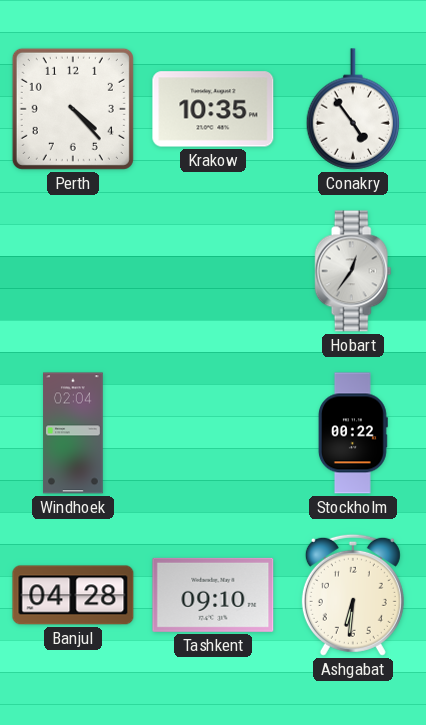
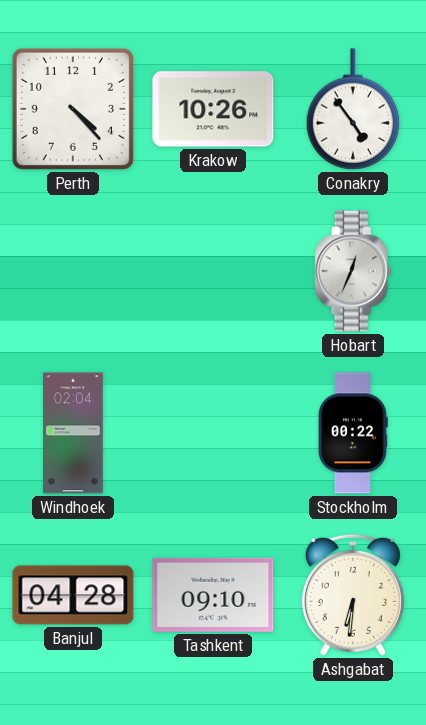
Krakow: 10:35 -> 10:26 (213, 109)
Hobart: 12:36 -> 12:34 (353, 271)
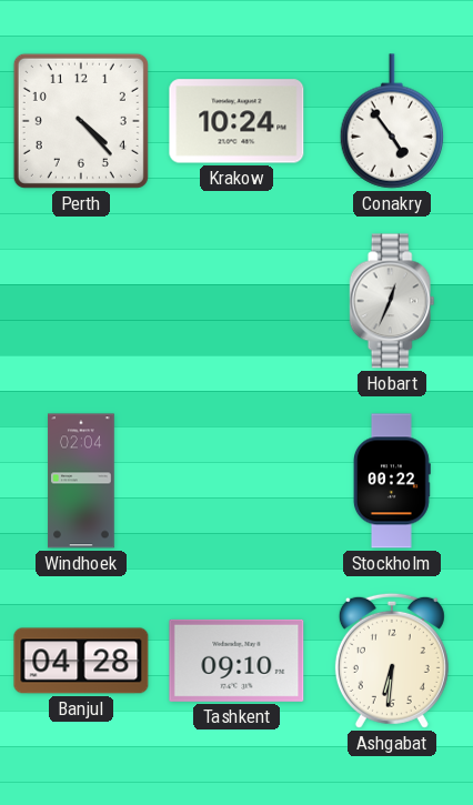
Krakow: 10:26 -> 10:24 (236, 121)
